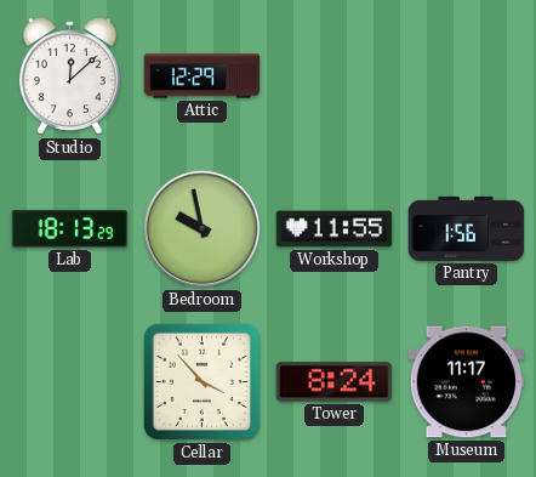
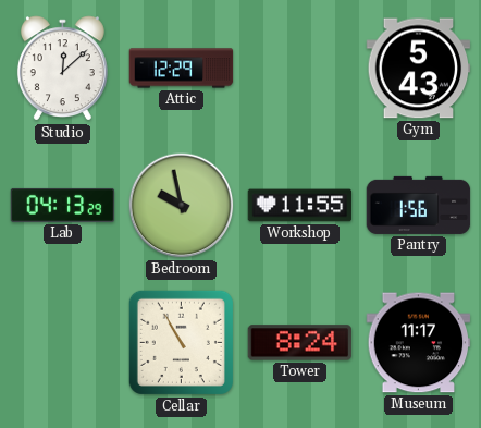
Gym: none -> 5:43 (419, 69)
Lab: 18:13 -> 04:13 (63, 205)
Cellar: 3:53 -> 10:55 (181, 342)
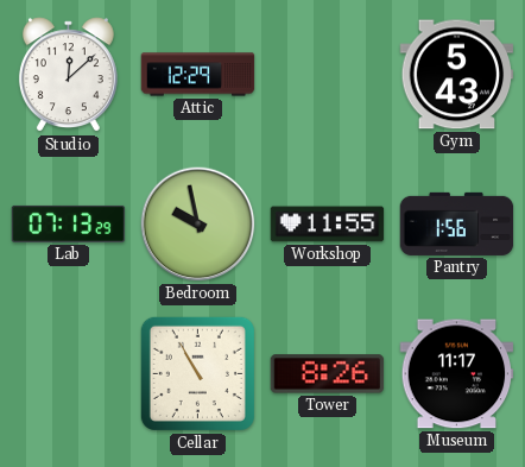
Lab: 04:13 -> 07:13 (69, 223)
Tower: 8:24 -> 8:26 (328, 374)
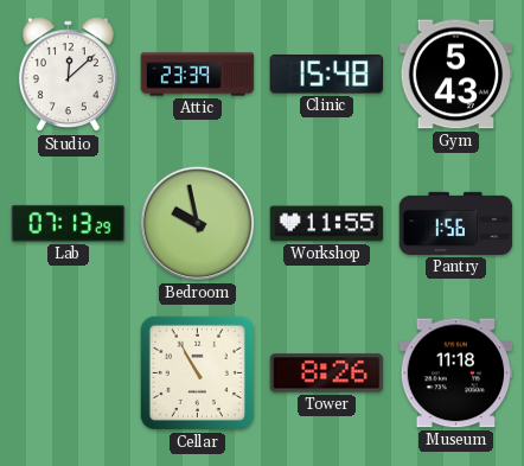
Attic: 12:29 -> 23:39 (198, 75)
Clinic: none -> 15:48 (326, 75)
Museum: 11:17 -> 11:18 (456, 374)
